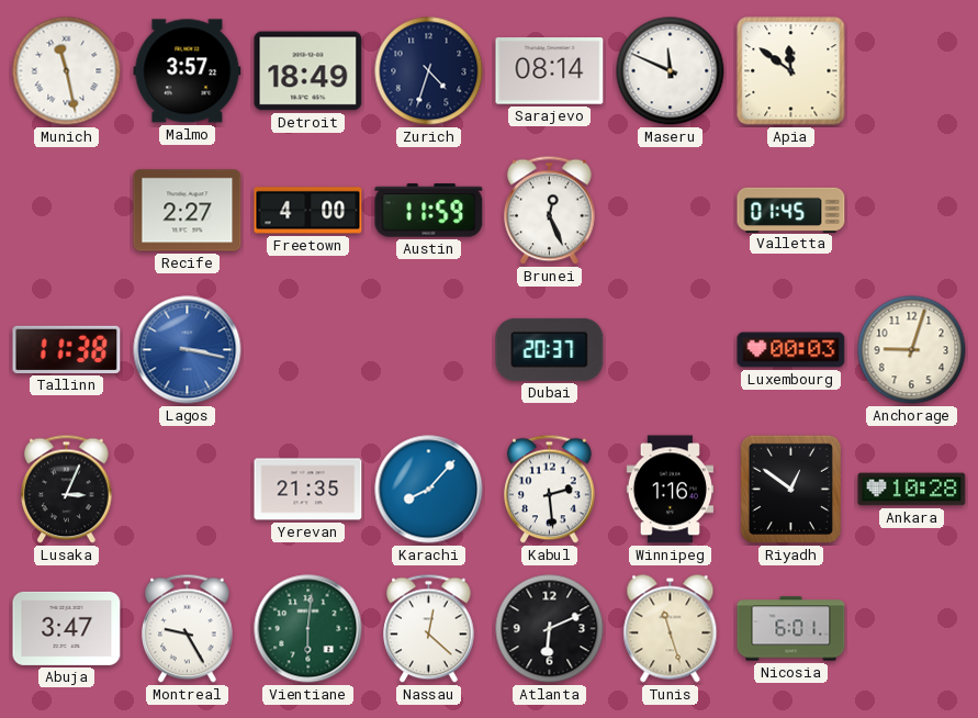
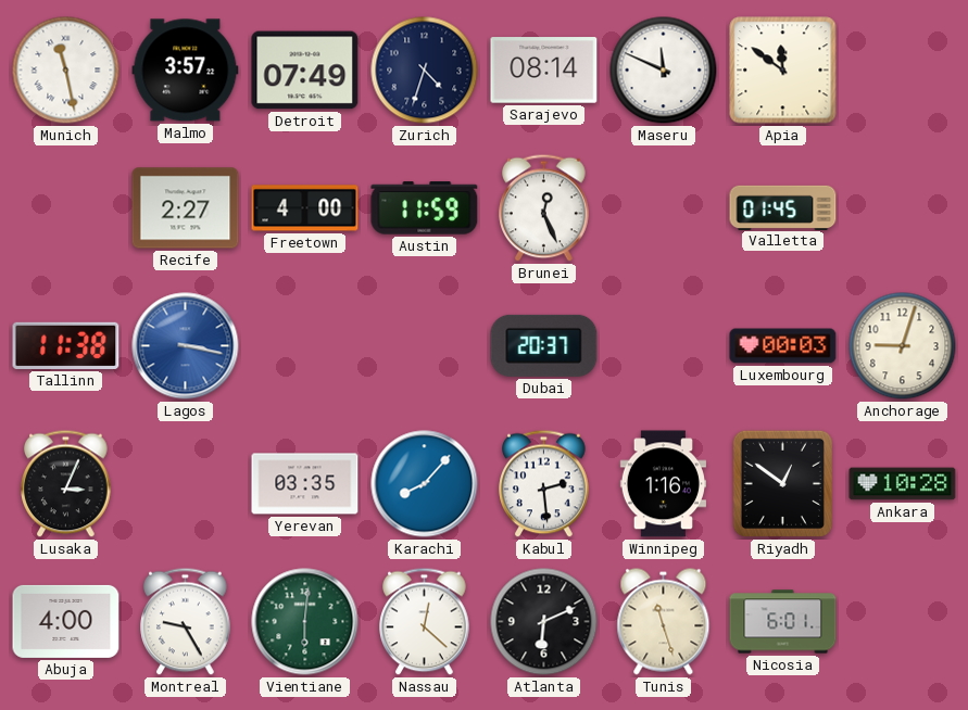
Detroit: 18:49 -> 07:49 (305, 71)
Yerevan: 21:35 -> 03:35 (305, 484)
Abuja: 3:47 -> 4:00 (66, 621)
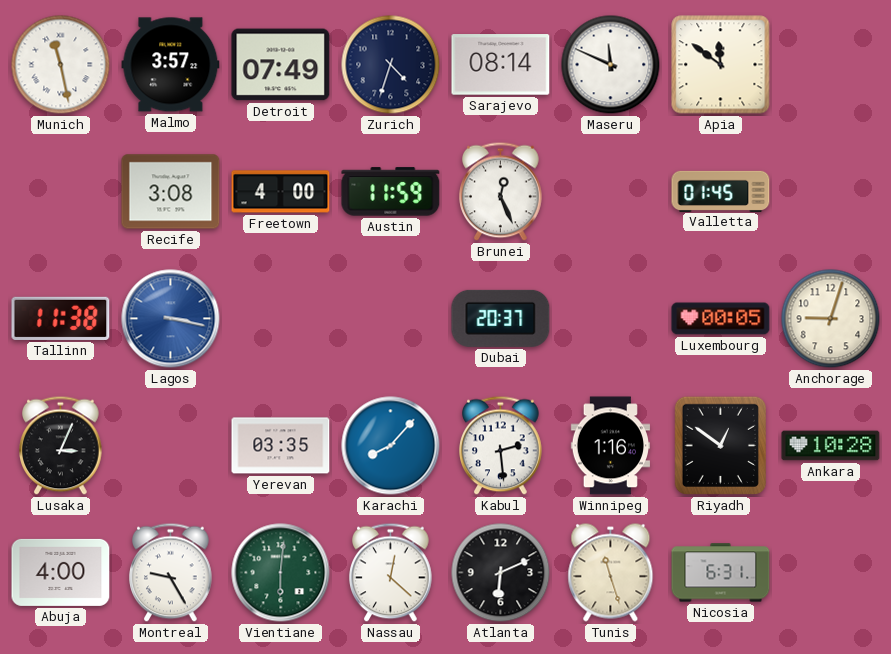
Recife: 2:27 -> 3:08 (171, 192)
Luxembourg: 00:03 -> 00:05 (721, 319)
Nicosia: 6:01 -> 6:31 (721, 573)
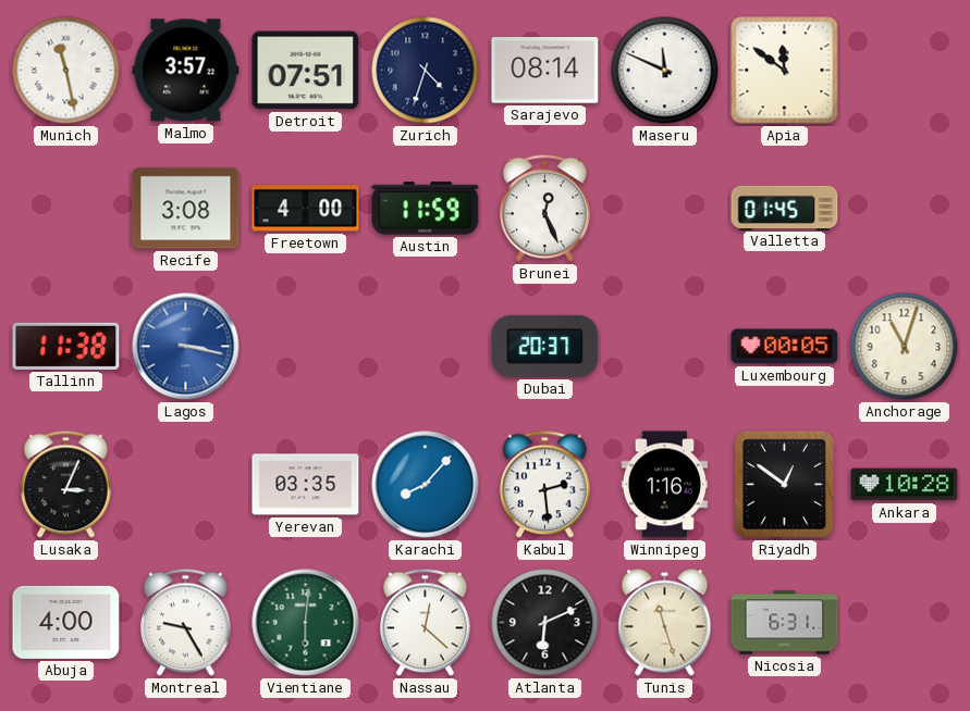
Detroit: 07:49 -> 07:51 (306, 71)
Anchorage: 9:03 -> 11:03 (905, 347)
